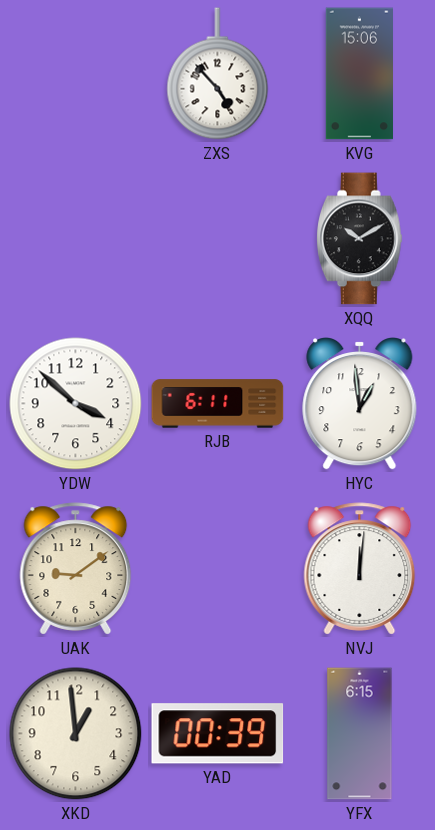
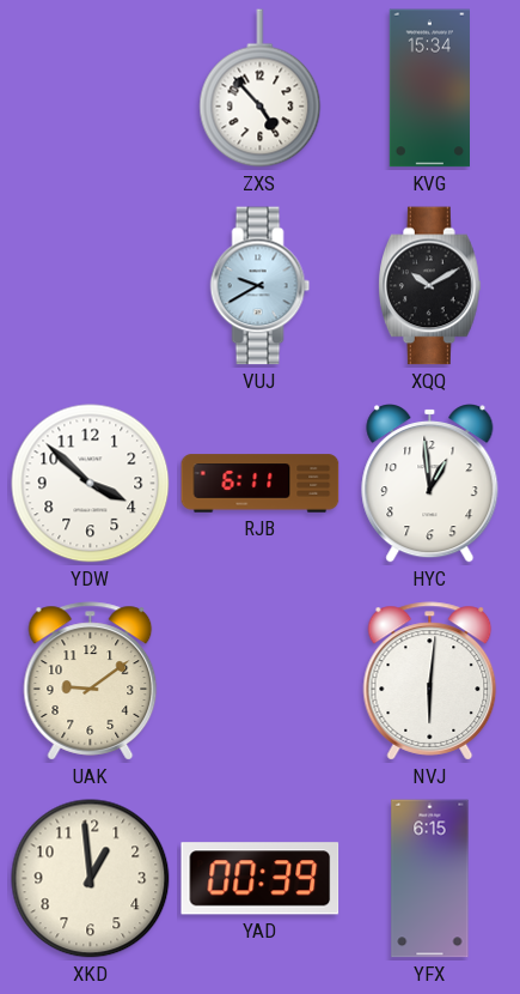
KVG: 15:06 -> 15:34 (429, 89)
VUJ: none -> 9:40 (261, 286)
NVJ: 12:01 -> 6:01 (430, 681)
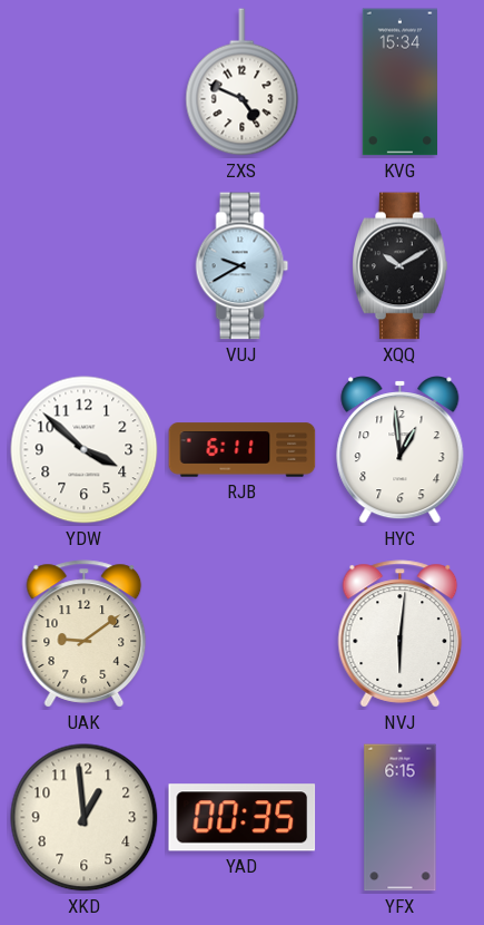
ZXS: 4:53 -> 4:49 (243, 82)
YAD: 00:39 -> 00:35 (243, 818)
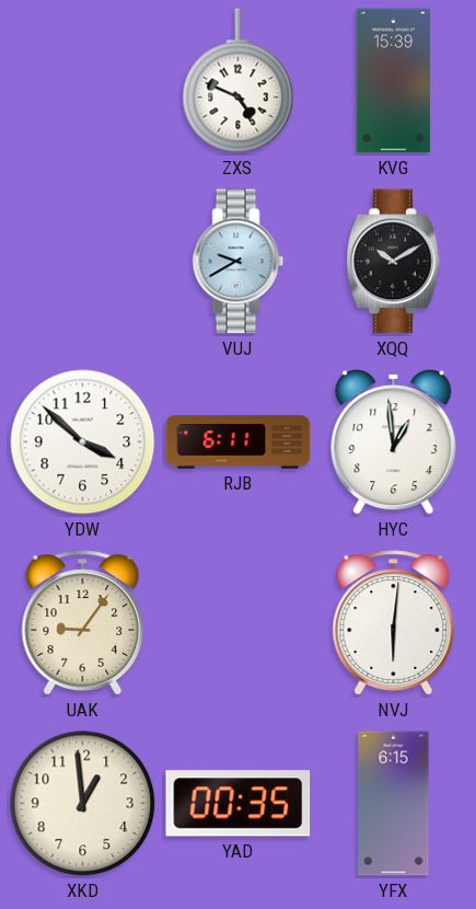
KVG: 15:34 -> 15:39 (393, 81)
UAK: 9:09 -> 9:06 (83, 623)
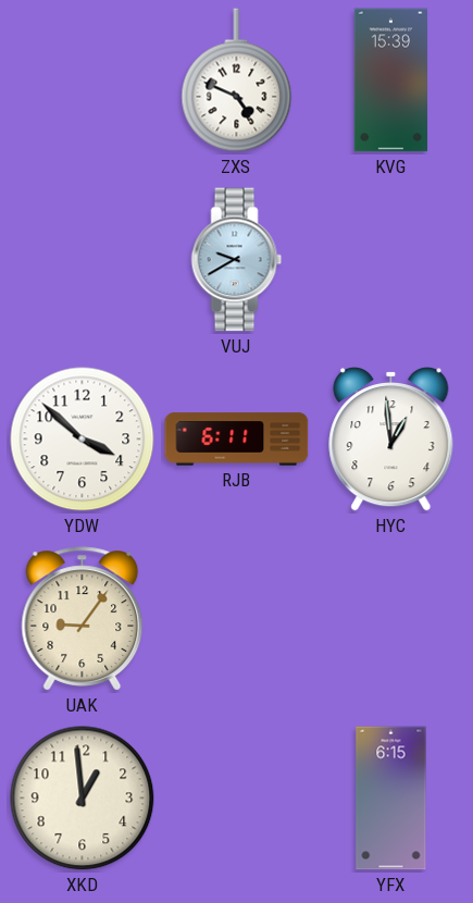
XQQ: 10:10 -> none (394, 262)
NVJ: 6:01 -> none (394, 623)
YAD: 00:35 -> none (239, 804)
